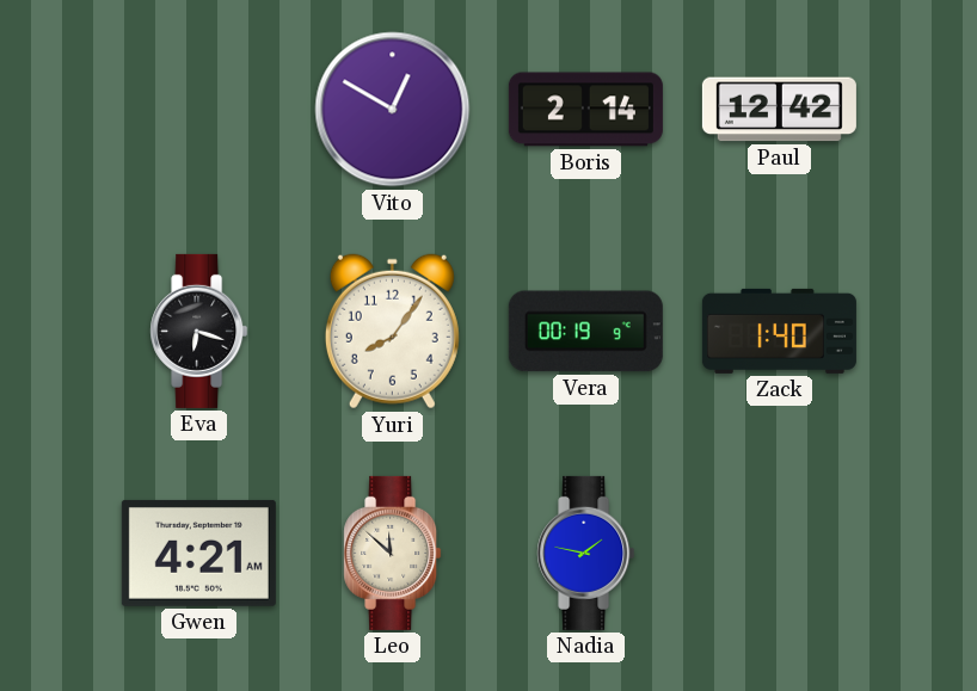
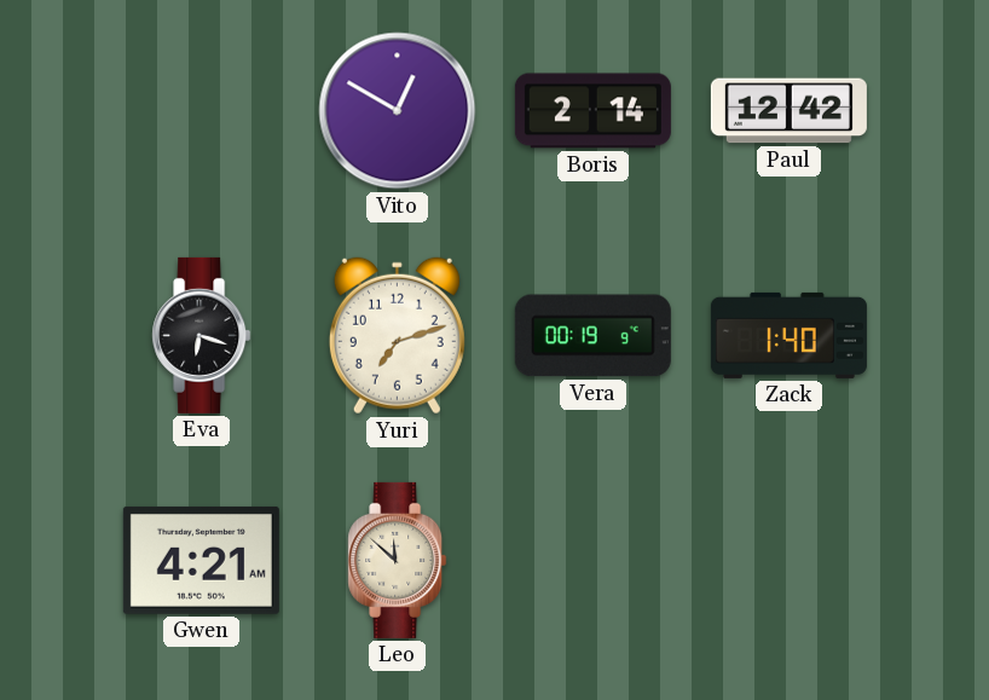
Yuri: 8:06 -> 7:12 (397, 336)
Nadia: 1:47 -> none (586, 553)
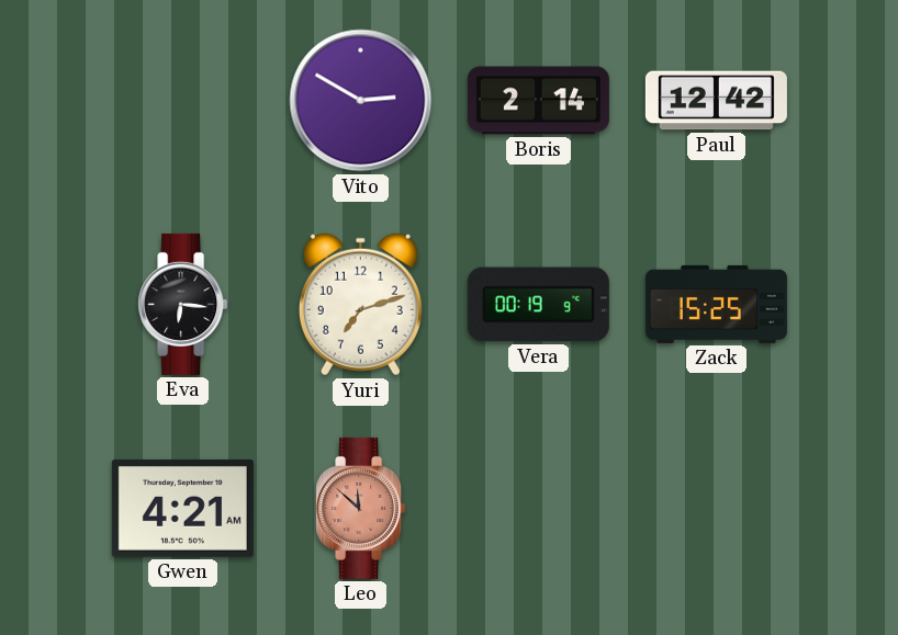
Vito: 12:50 -> 2:50 (361, 101)
Eva: 6:18 -> 6:16 (183, 304)
Zack: 1:40 -> 15:25 (716, 304)
Leo dial: cream -> salmon (361, 508)
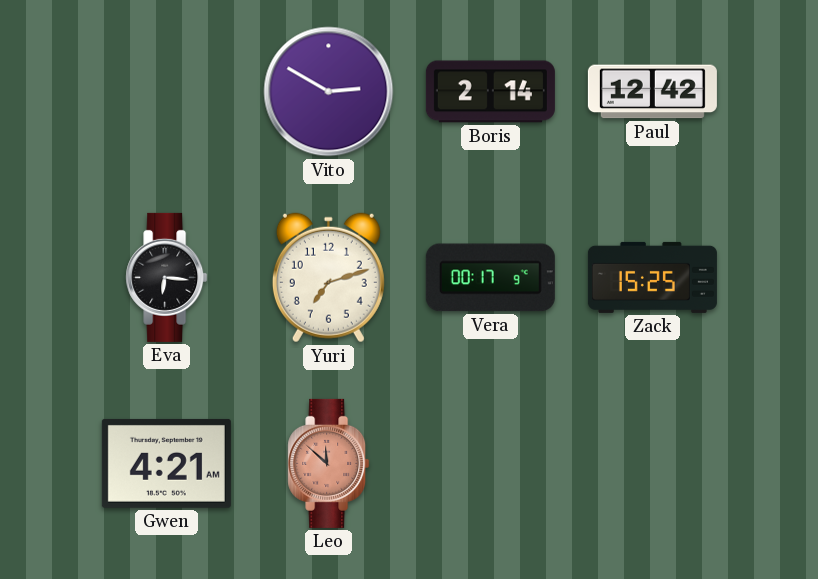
Vera: 00:19 -> 00:17 (490, 278)
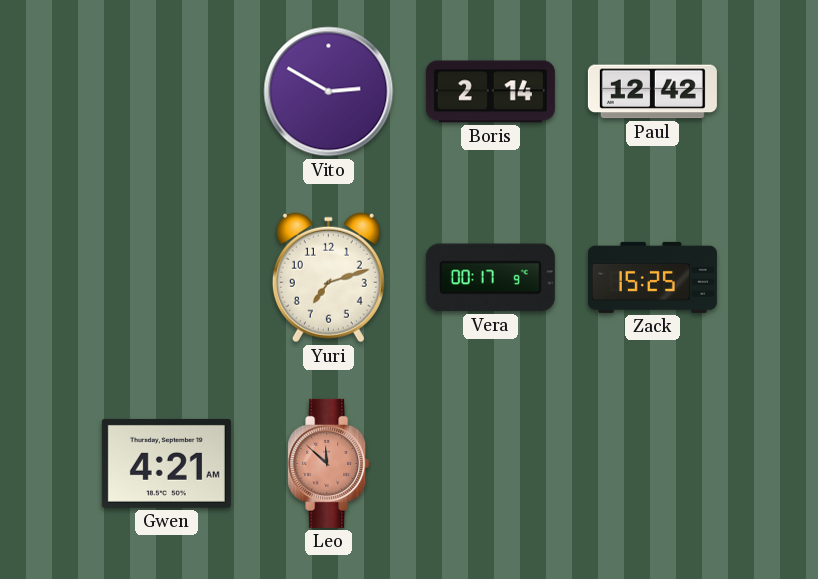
Eva: 6:16 -> none (167, 277)
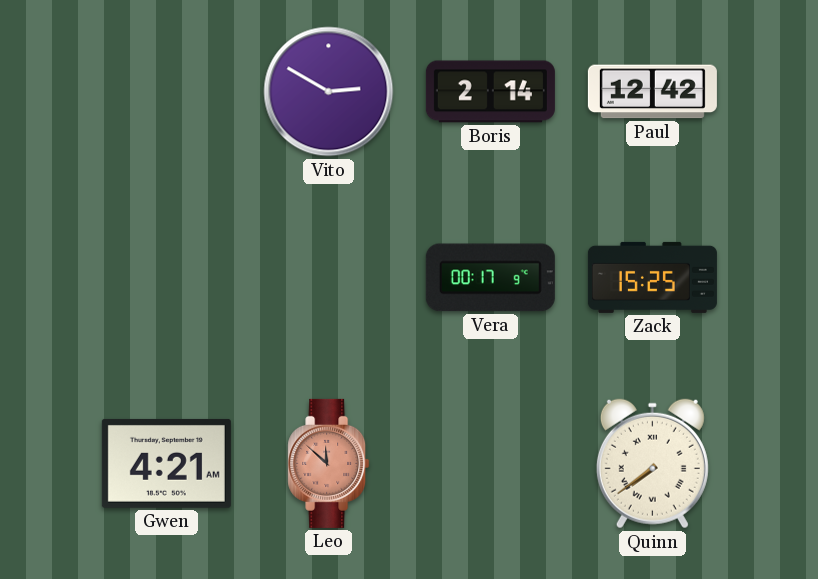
Yuri: 7:12 -> none (328, 278)
Quinn: none -> 7:39 (652, 464)
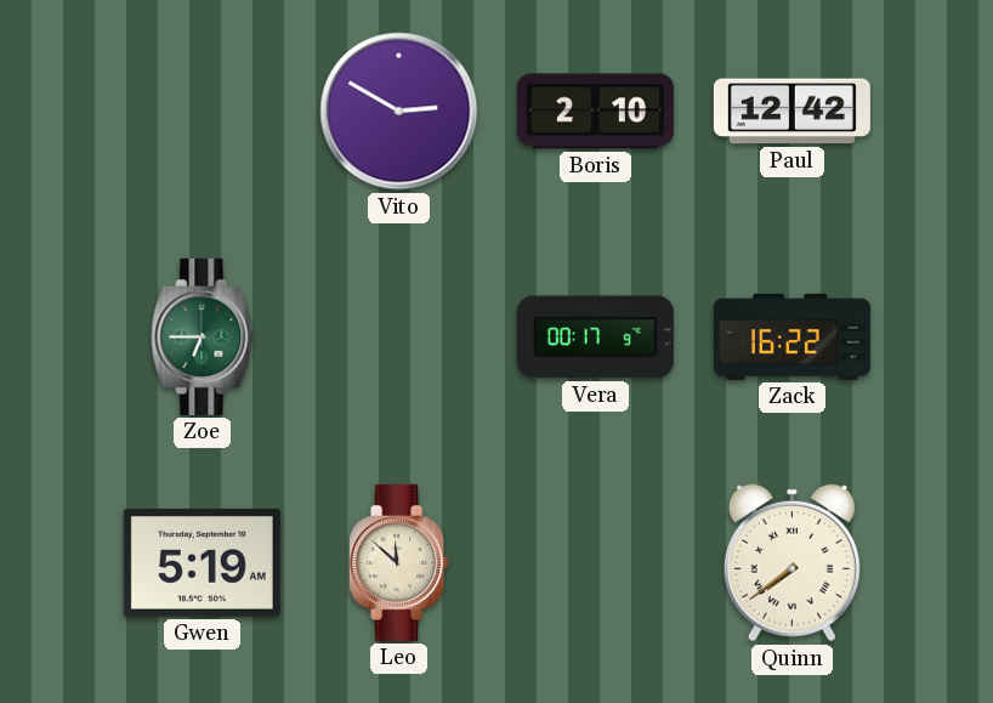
Boris: 2:14 -> 2:10 (595, 112)
Zoe: none -> 6:45 (203, 336)
Zack: 15:25 -> 16:22 (791, 336)
Gwen: 4:21 -> 5:19 (202, 562)
Leo dial: salmon -> cream (399, 562)
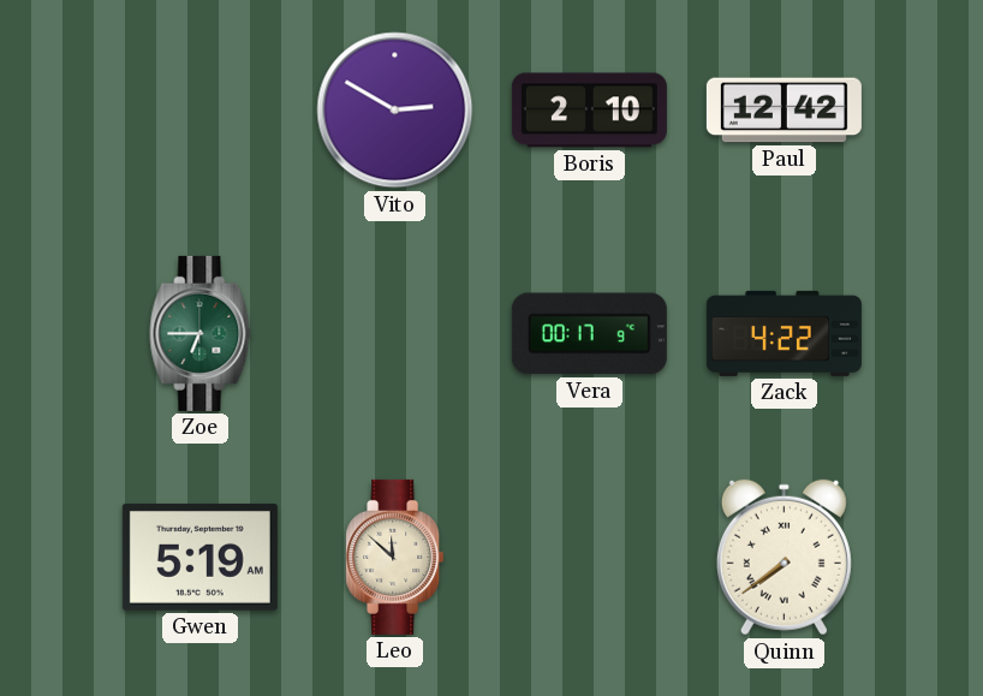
Zack: 16:22 -> 4:22 (784, 333)
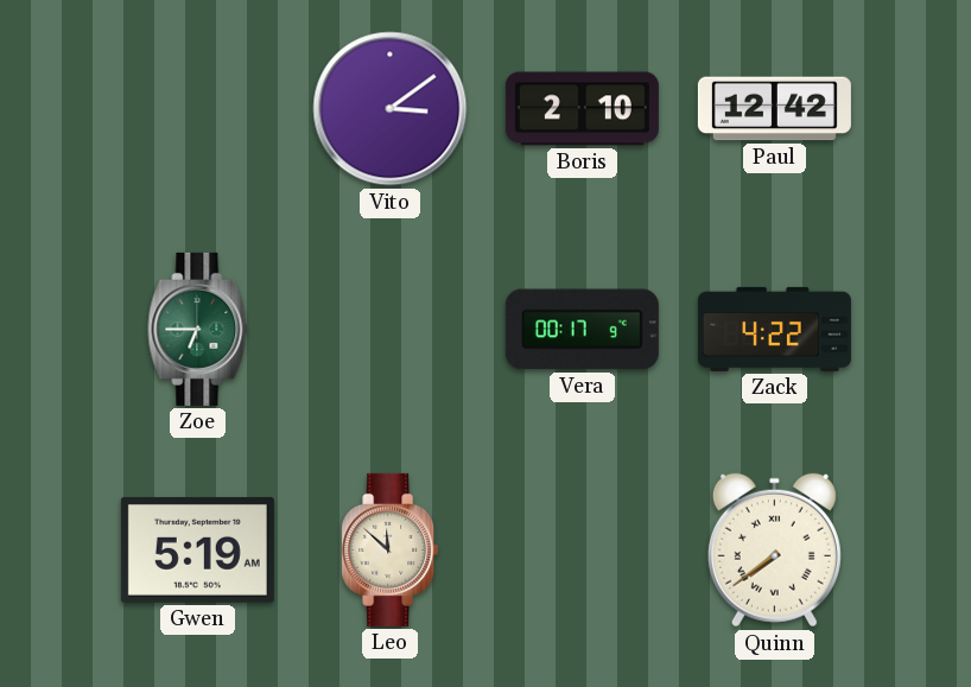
Vito: 2:50 -> 3:09 (391, 109)
